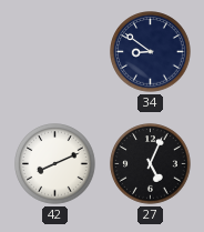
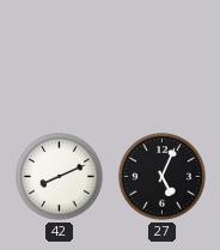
34: 8:51 -> none (151, 52)
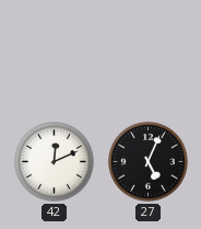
42: 8:11 -> 12:11 (55, 162)
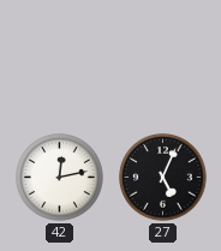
42: 12:11 -> 12:13 (60, 178)
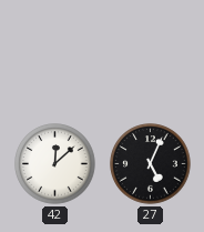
42: 12:13 -> 12:08 (55, 164)
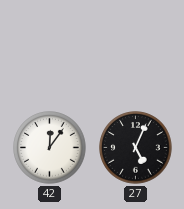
42: 12:08 -> 12:06 (50, 148)
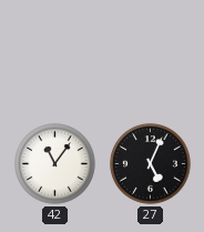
42: 12:06 -> 11:06 (55, 164)
